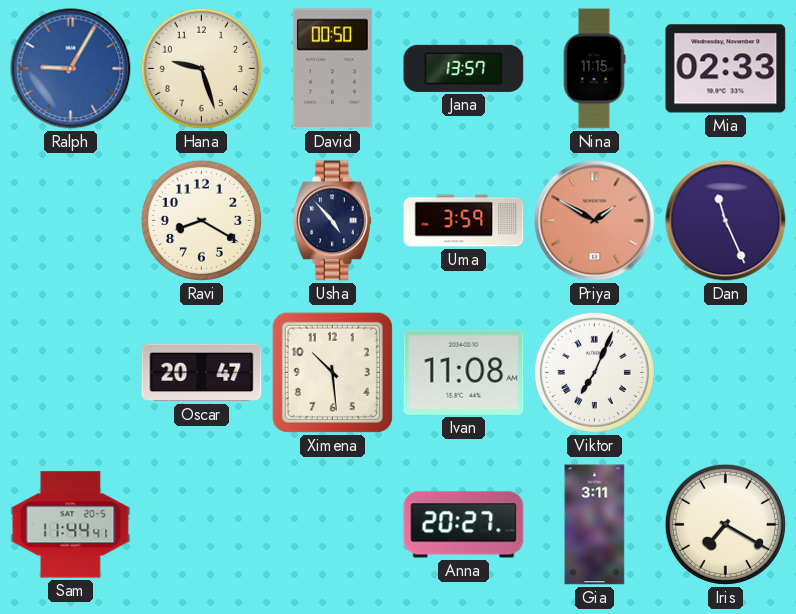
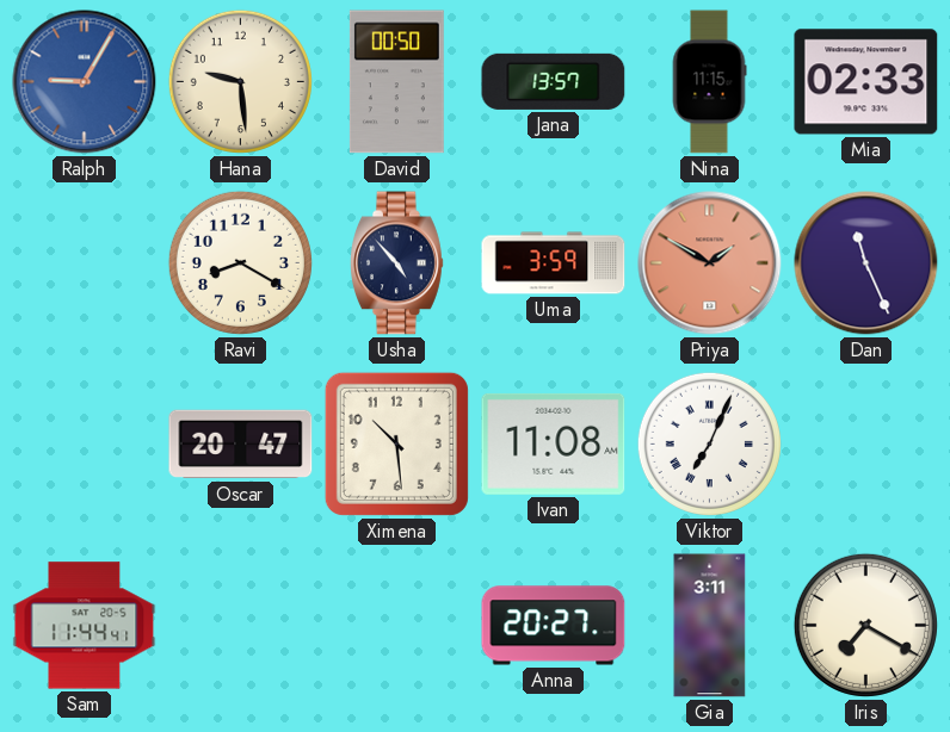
Hana: 9:27 -> 9:29 (240, 81)
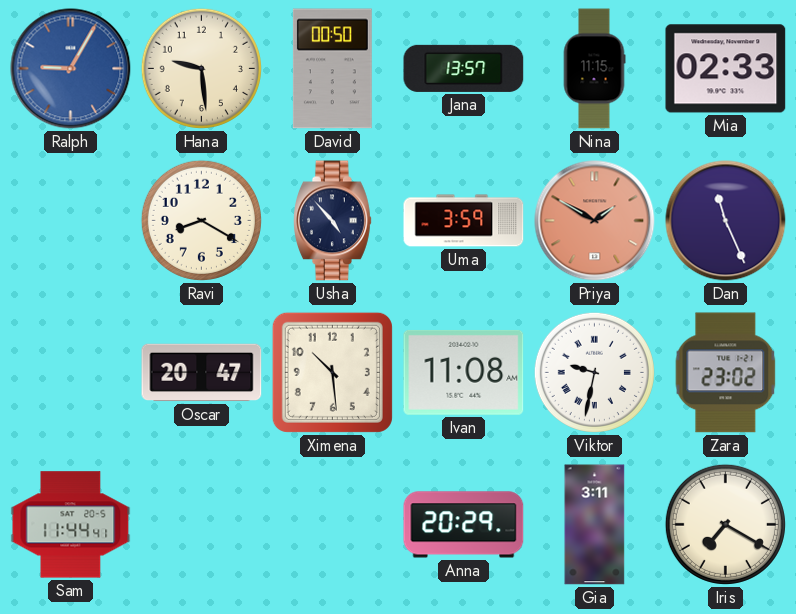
Viktor: 7:04 -> 9:32 (594, 372)
Zara: none -> 23:02 (726, 373)
Anna: 20:27 -> 20:29 (464, 525)
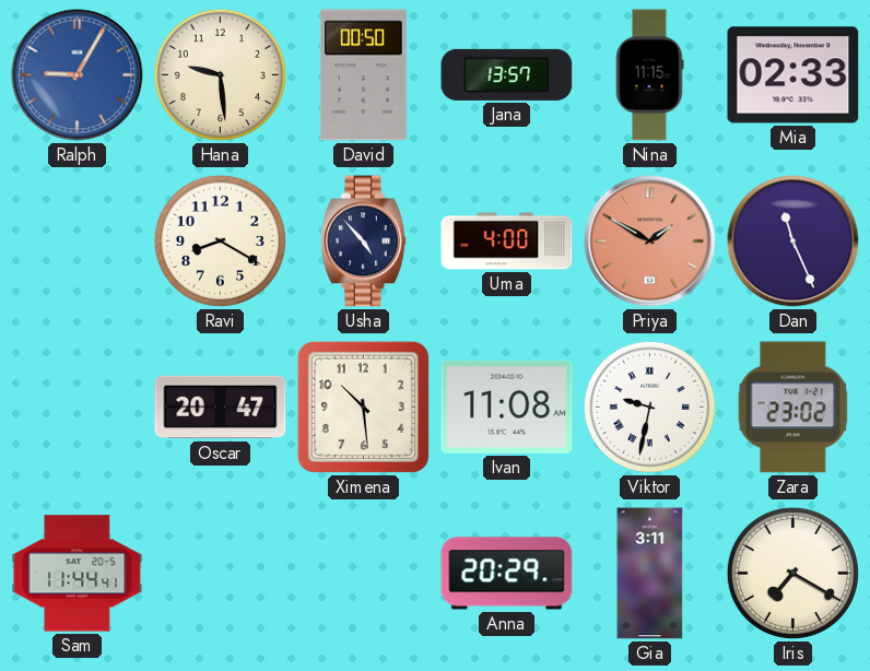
Uma: 3:59 -> 4:00 (507, 242)
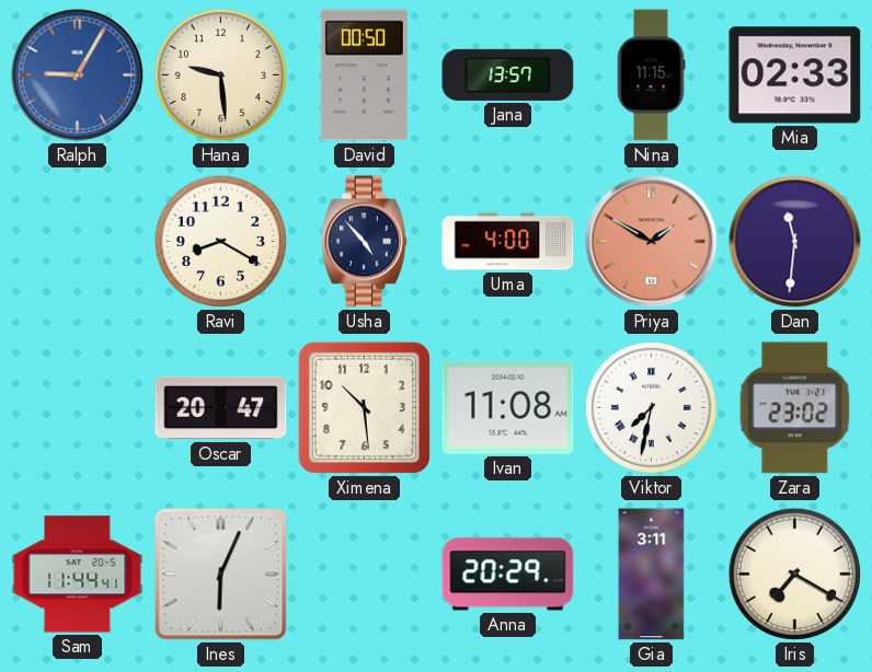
Dan: 11:26 -> 11:31 (795, 242)
Viktor: 9:32 -> 7:32 (651, 407)
Ines: none -> 6:04 (221, 575)
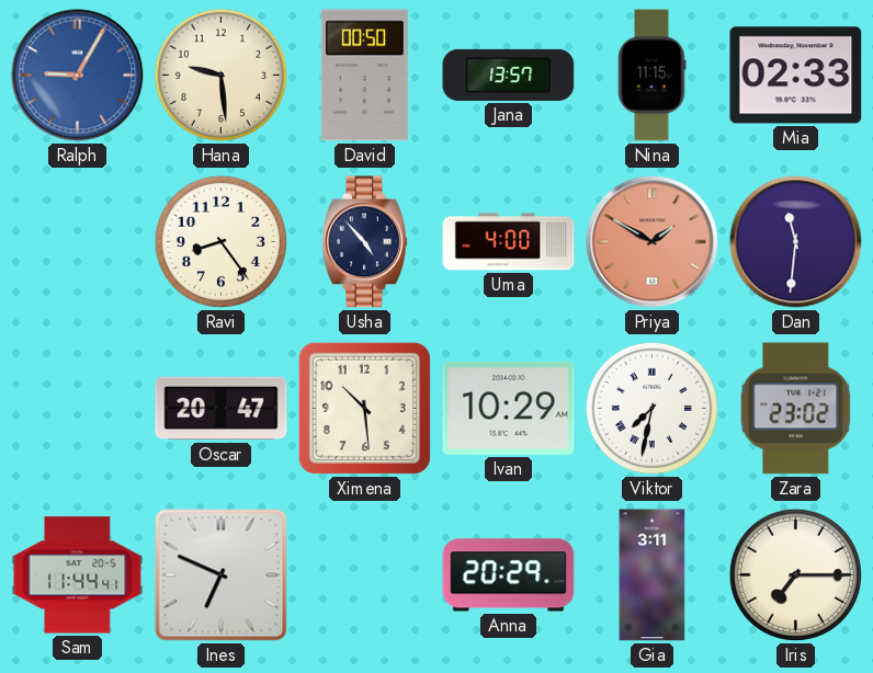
Ravi: 8:20 -> 8:24 (220, 241)
Ivan: 11:08 -> 10:29 (509, 408)
Ines: 6:04 -> 6:49 (222, 575)
Iris: 7:20 -> 7:15 (795, 574)
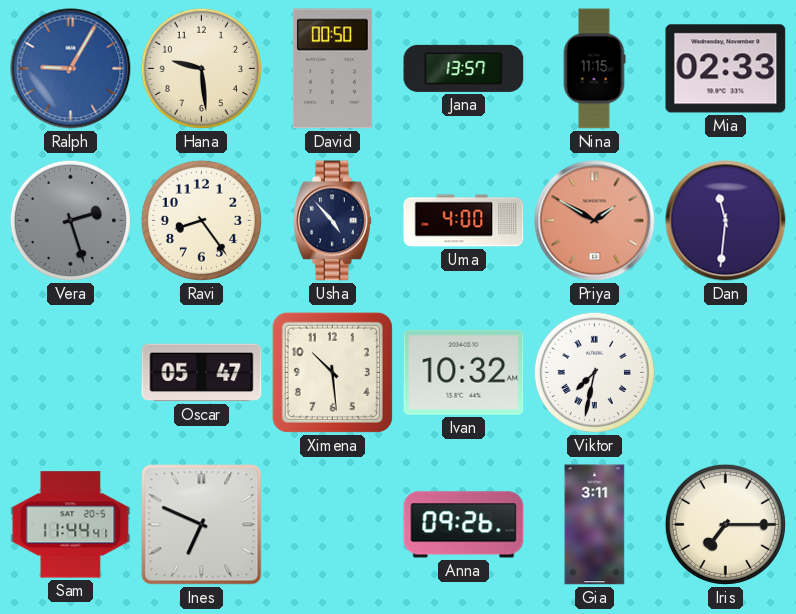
Vera: none -> 2:27 (70, 220)
Oscar: 20:47 -> 05:47 (202, 373)
Ivan: 10:29 -> 10:32 (464, 372)
Zara: 23:02 -> none (796, 409)
Anna: 20:29 -> 09:26 (464, 525)
